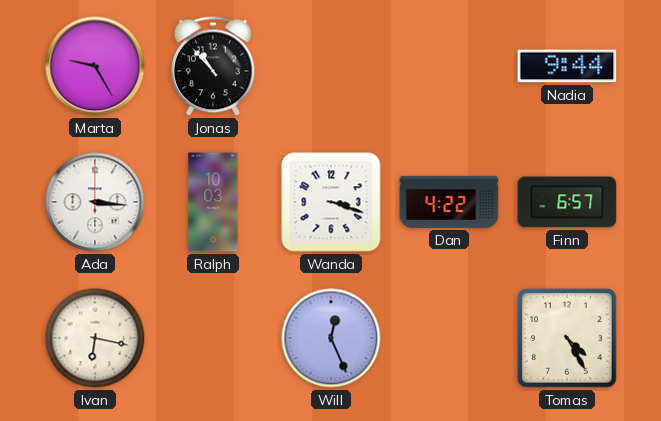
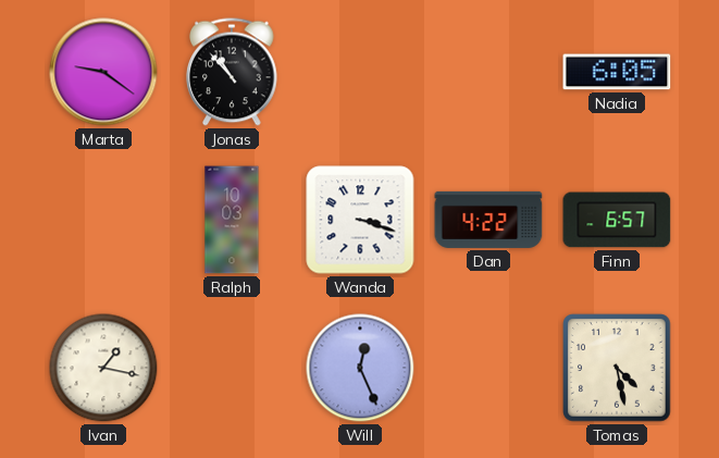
Marta: 9:25 -> 9:21 (103, 72)
Nadia: 9:44 -> 6:05 (617, 72)
Ada: 3:16 -> none (95, 202)
Ivan: 6:17 -> 1:17 (103, 368)
Tomas: 4:25 -> 4:28 (617, 368)
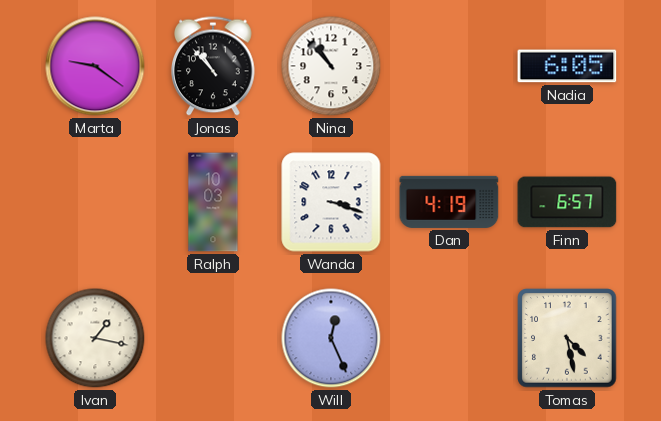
Nina: none -> 10:53 (331, 66)
Dan: 4:22 -> 4:19 (449, 202)
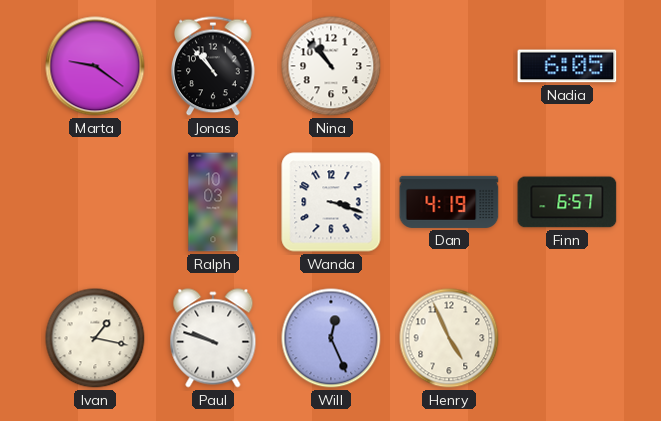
Paul: none -> 9:48 (213, 338)
Henry: none -> 4:56 (449, 338)
Tomas: 4:28 -> none (567, 338)
